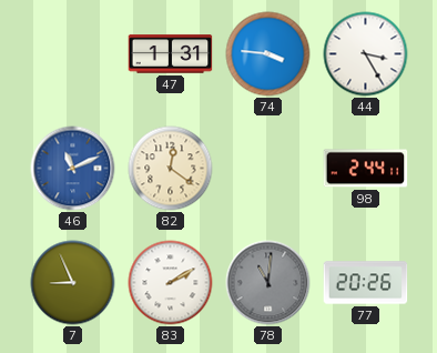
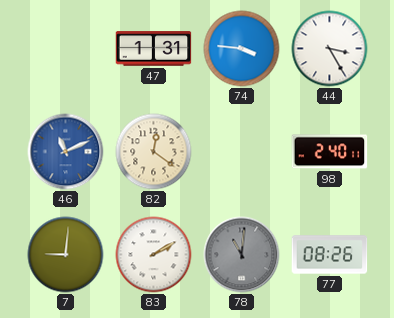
98: 2:44 -> 2:40 (330, 152)
7: 8:56 -> 9:01 (66, 255)
77: 20:26 -> 08:26 (330, 255)
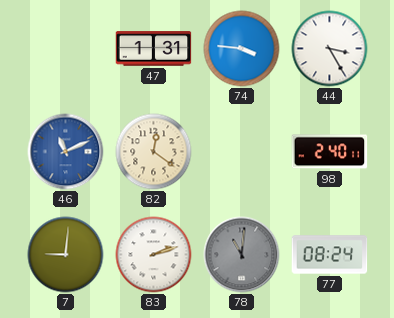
83: 2:10 -> 2:12 (154, 255)
77: 08:26 -> 08:24 (330, 255)
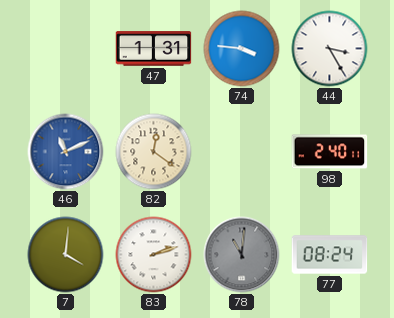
7: 9:01 -> 4:01 (66, 255)
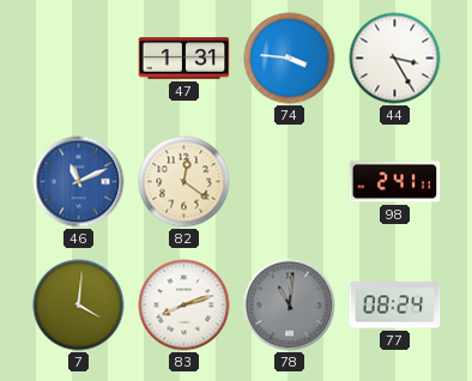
98: 2:40 -> 2:41 (395, 182)
83: 2:12 -> 8:12 (184, 306)
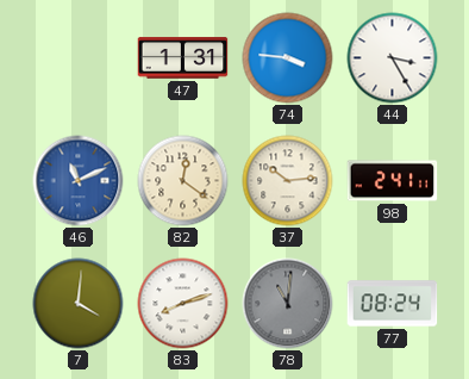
37: none -> 10:14 (288, 181)
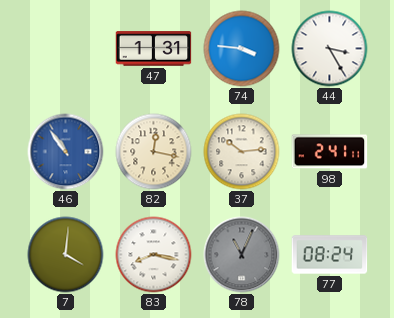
46: 11:11 -> 10:54 (66, 152)
82: 12:21 -> 12:17 (154, 152)
83: 8:12 -> 8:17 (154, 255)
78: 11:01 -> 11:04 (242, 255)
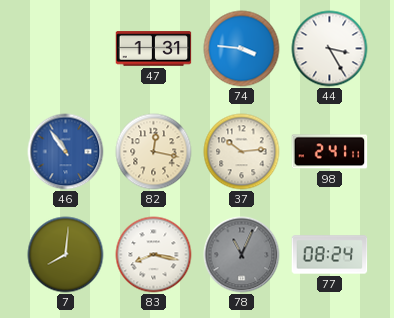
7: 4:01 -> 8:01 (66, 255)
